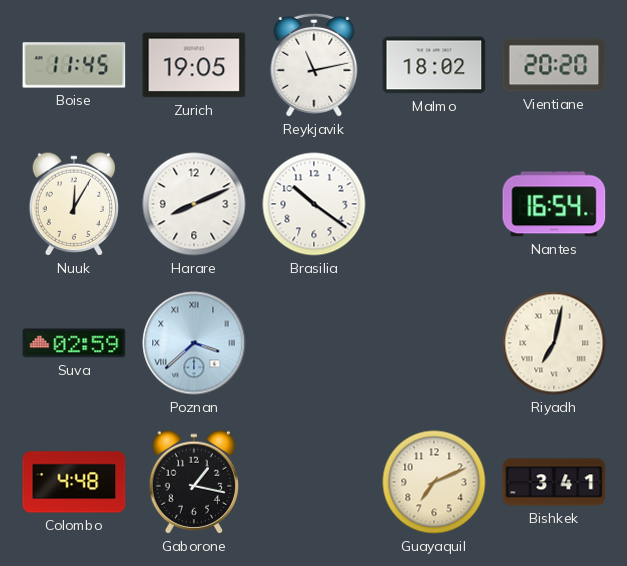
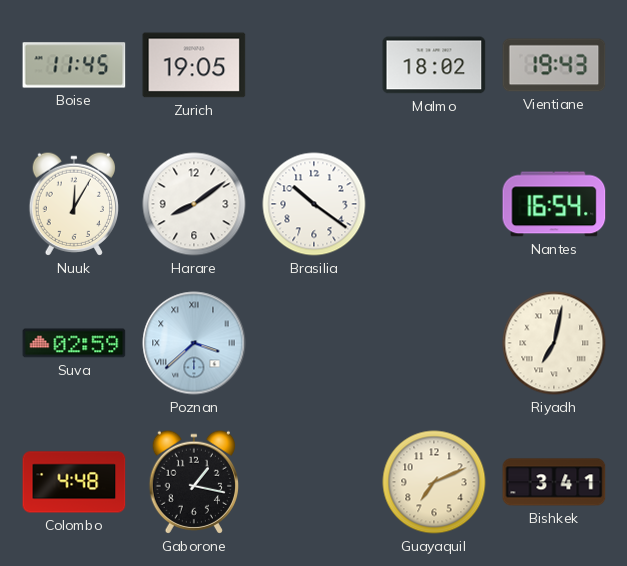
Reykjavik: 11:13 -> none (314, 65)
Vientiane: 20:20 -> 19:43 (554, 65)
Harare: 8:11 -> 8:09 (194, 204)
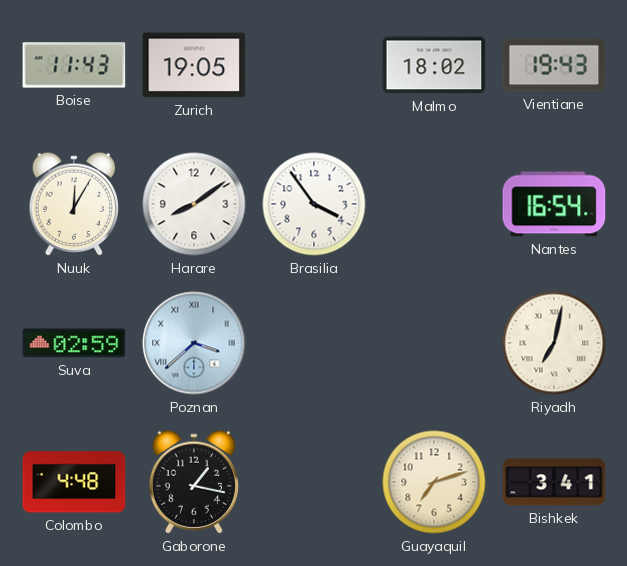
Boise: 11:45 -> 11:43 (74, 65)
Brasilia: 10:21 -> 3:54 (314, 204)
Guayaquil: 7:11 -> 7:12 (434, 482)
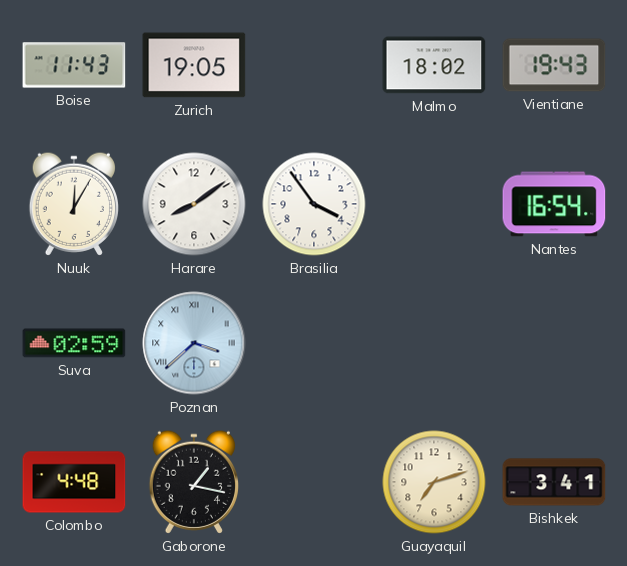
Riyadh: 7:02 -> none (554, 343)
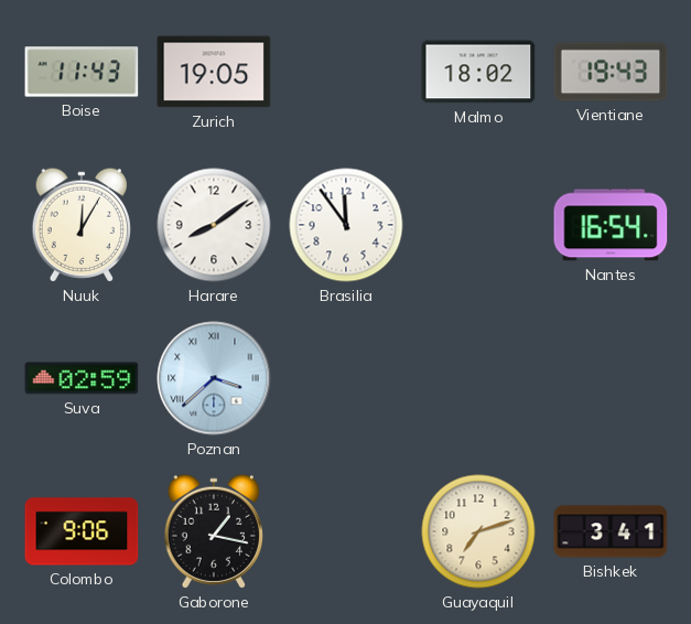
Brasilia: 3:54 -> 11:54 (346, 225)
Colombo: 4:48 -> 9:06 (82, 531)
